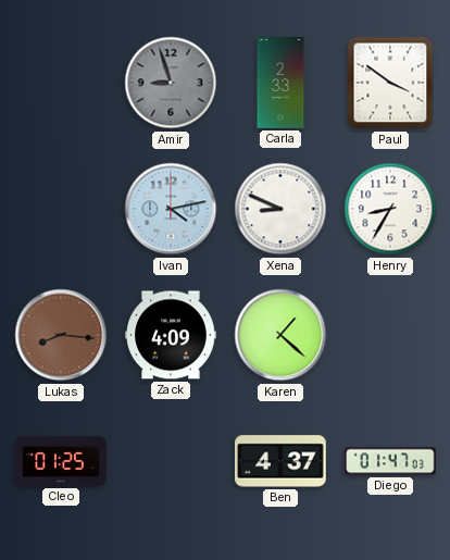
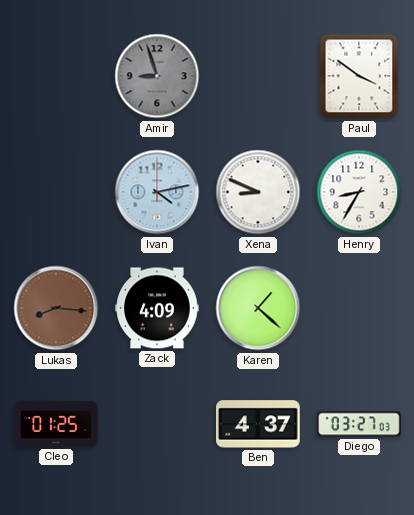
Carla: 2:33 -> none (280, 83)
Diego: 01:47 -> 03:27 (359, 424)
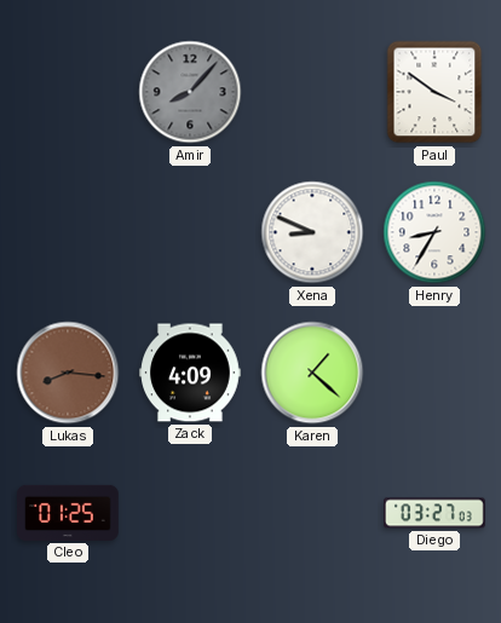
Amir: 8:57 -> 8:07 (190, 92)
Ivan: 4:13 -> none (157, 192)
Ben: 4:37 -> none (259, 424)
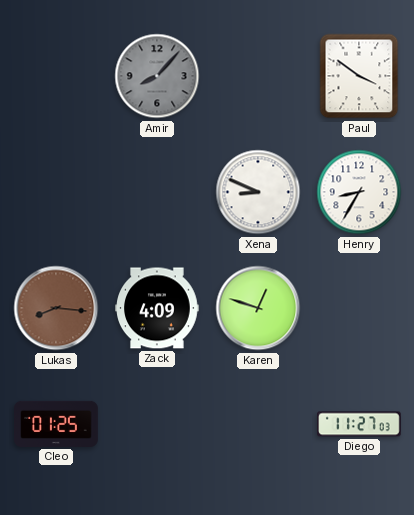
Karen: 1:22 -> 12:48 (258, 308)
Diego: 03:27 -> 11:27 (359, 424)
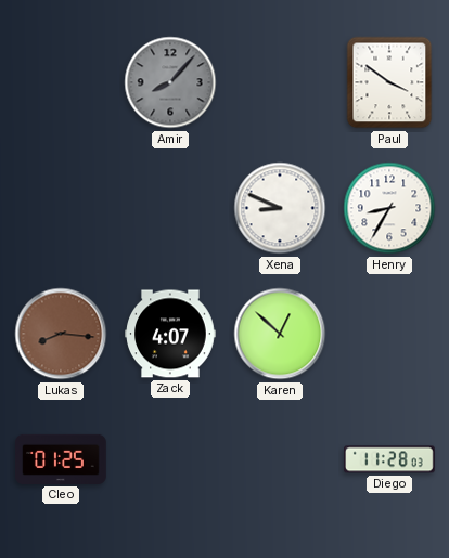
Zack: 4:09 -> 4:07 (170, 334)
Karen: 12:48 -> 12:52 (280, 334)
Diego: 11:27 -> 11:28 (389, 459)
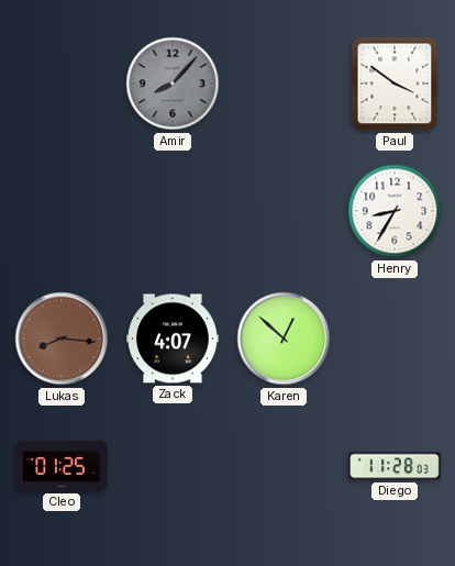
Xena: 8:49 -> none (280, 208)
